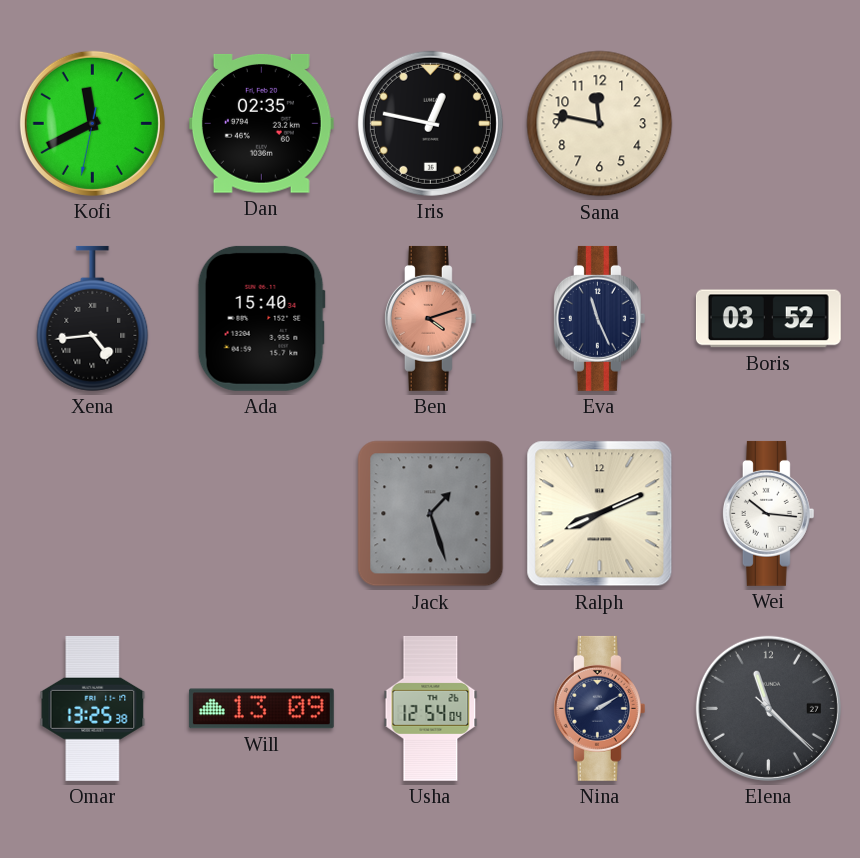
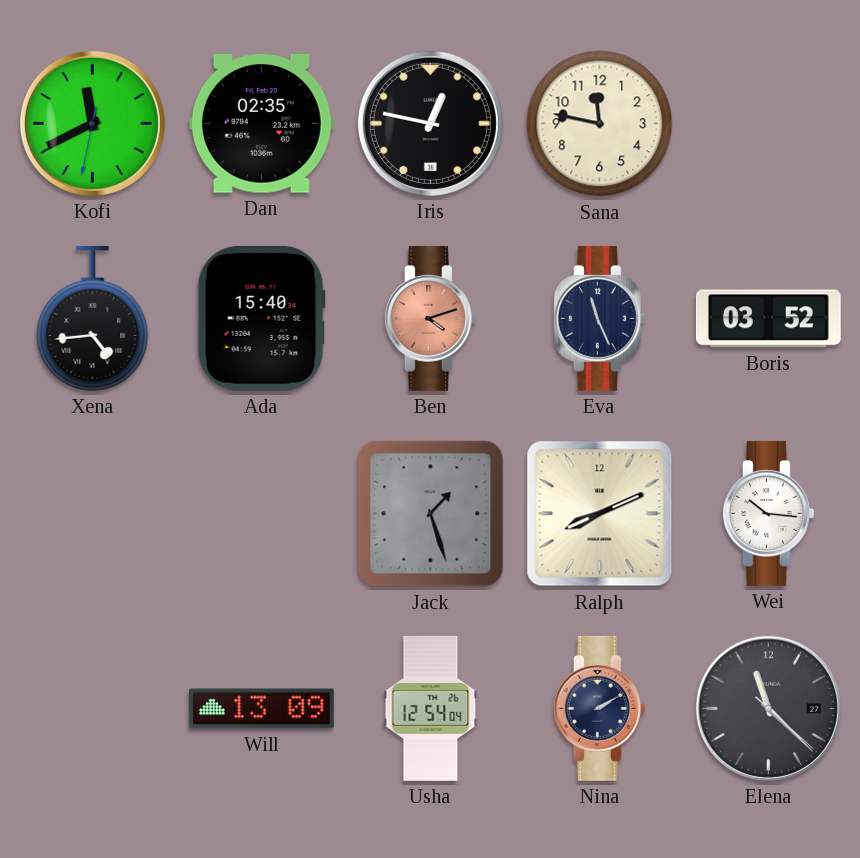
Omar: 13:25 -> none (93, 708)
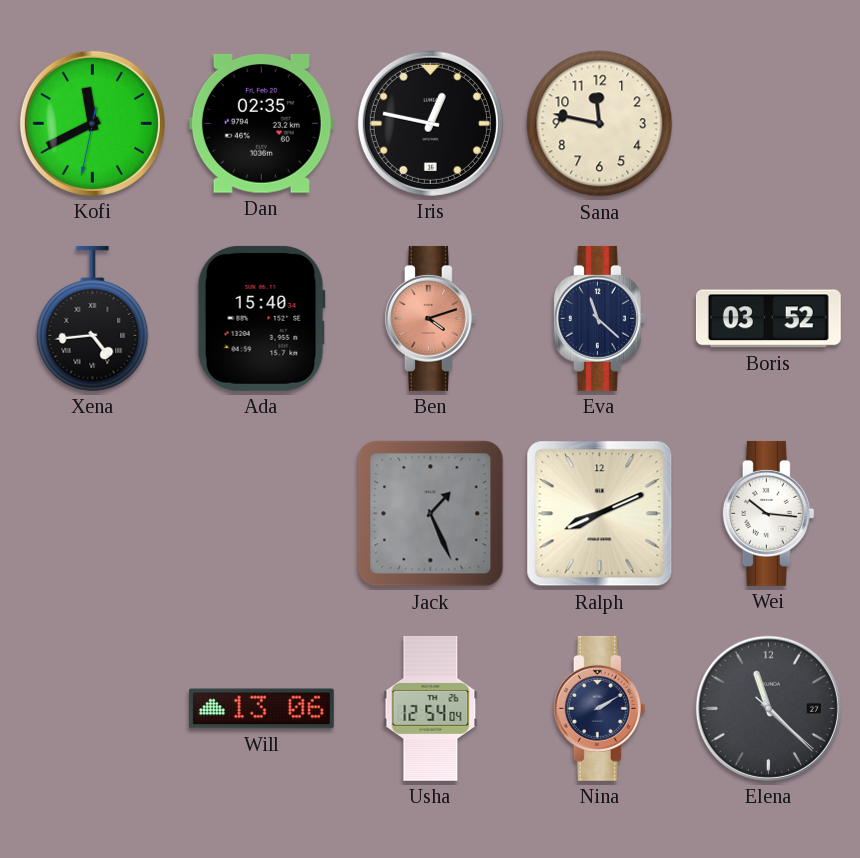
Eva: 11:26 -> 11:22 (599, 318)
Jack: 1:27 -> 1:26 (431, 514)
Will: 13:09 -> 13:06 (261, 709)
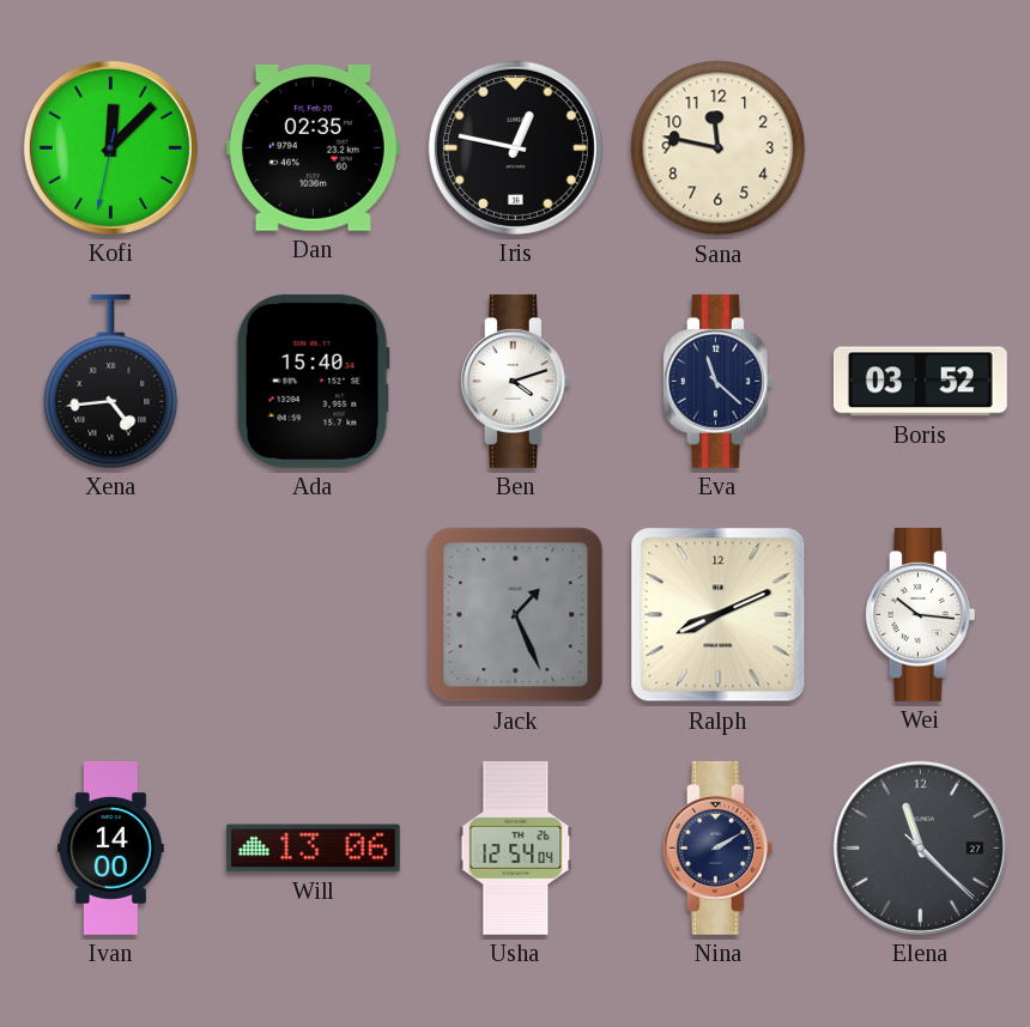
Kofi: 11:40 -> 12:07 (110, 147)
Ben dial: salmon -> white (515, 381)
Ivan: none -> 14:00 (110, 847)
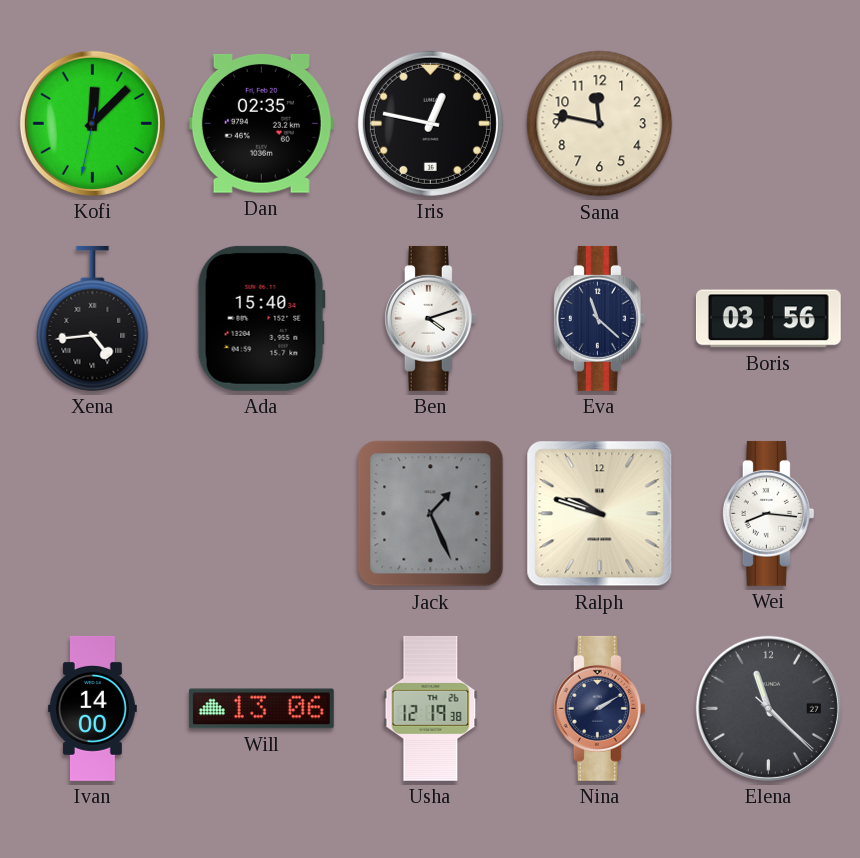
Boris: 03:52 -> 03:56 (768, 319)
Ralph: 8:11 -> 9:48 (600, 514)
Wei: 10:16 -> 8:16 (768, 513)
Usha: 12:54 -> 12:19 (431, 708)
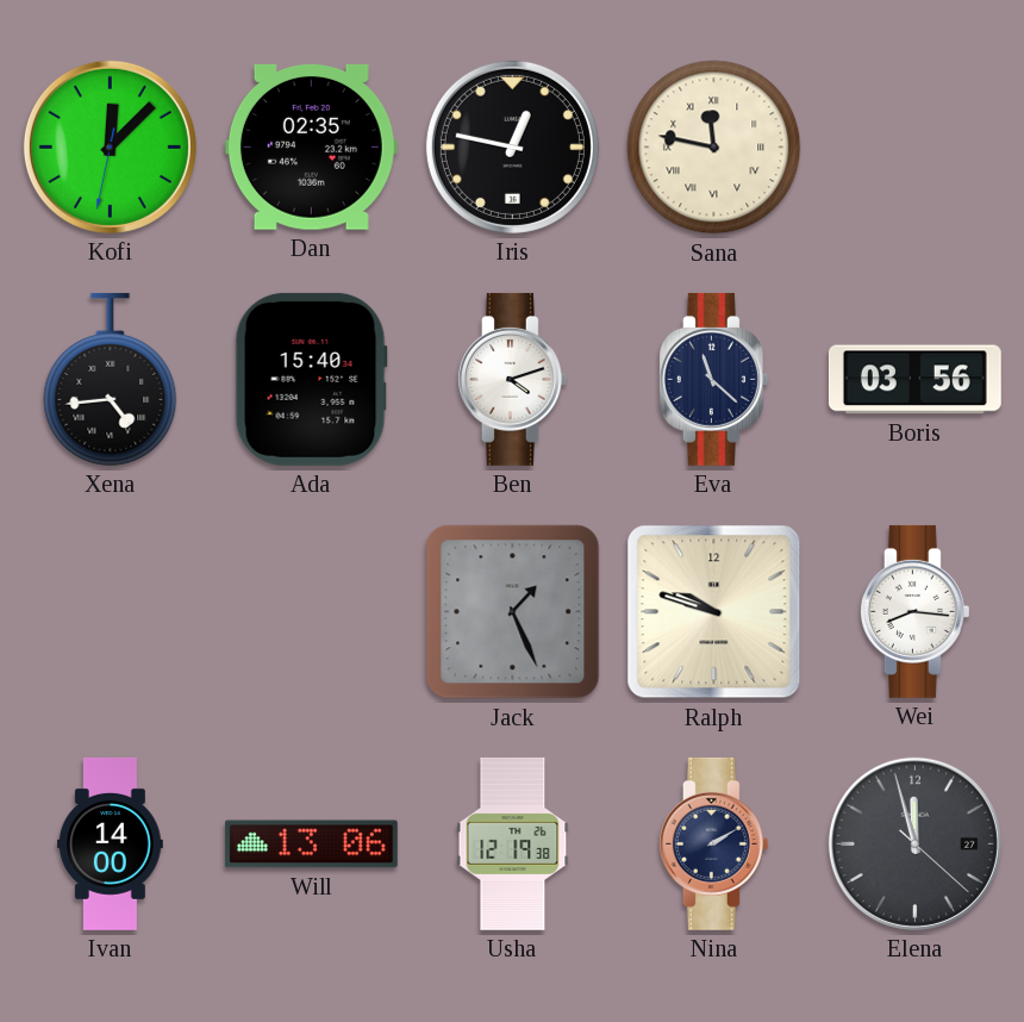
Sana numerals: Arabic -> Roman (714, 148)
Elena: 11:22 -> 11:57 (914, 843)
